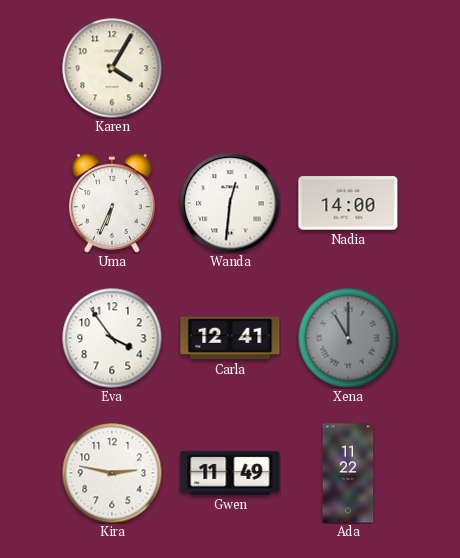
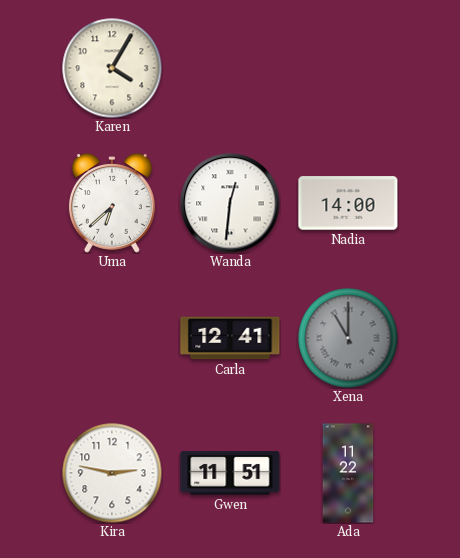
Uma: 6:34 -> 6:38 (112, 203)
Eva: 3:54 -> none (112, 338)
Gwen: 11:49 -> 11:51 (230, 473)
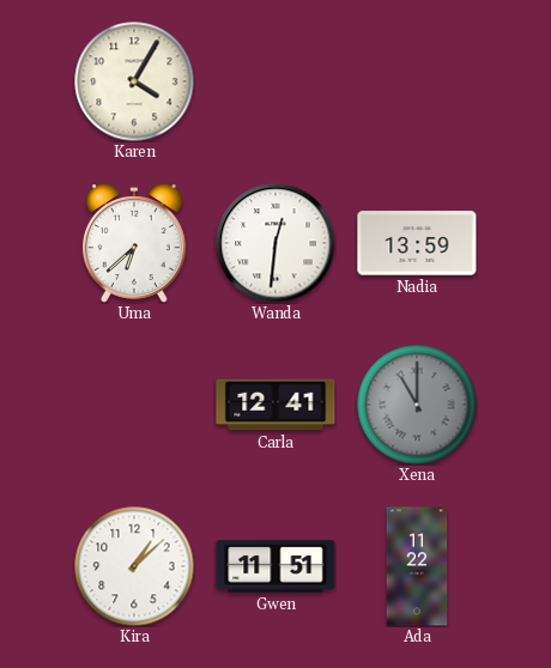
Nadia: 14:00 -> 13:59 (417, 243)
Kira: 2:47 -> 1:08 (134, 566)
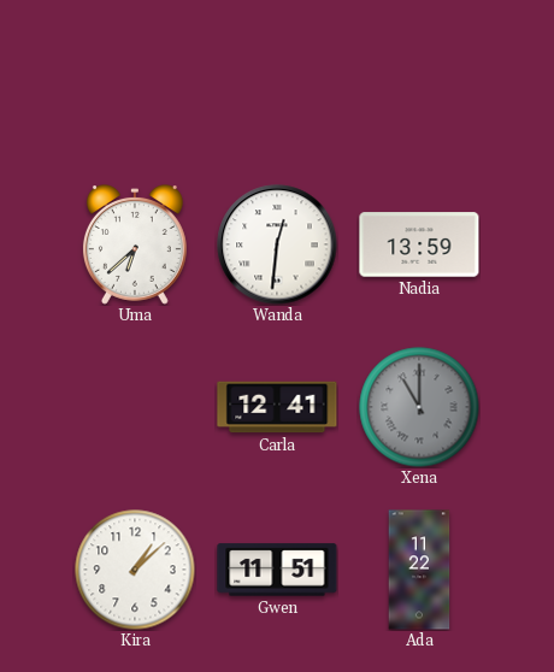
Karen: 4:05 -> none (134, 81)
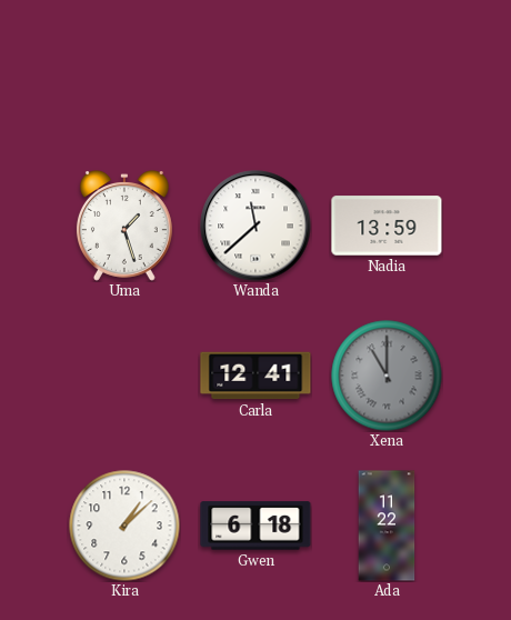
Uma: 6:38 -> 1:27 (124, 226)
Wanda: 12:31 -> 11:38 (255, 226)
Gwen: 11:51 -> 6:18 (255, 526)
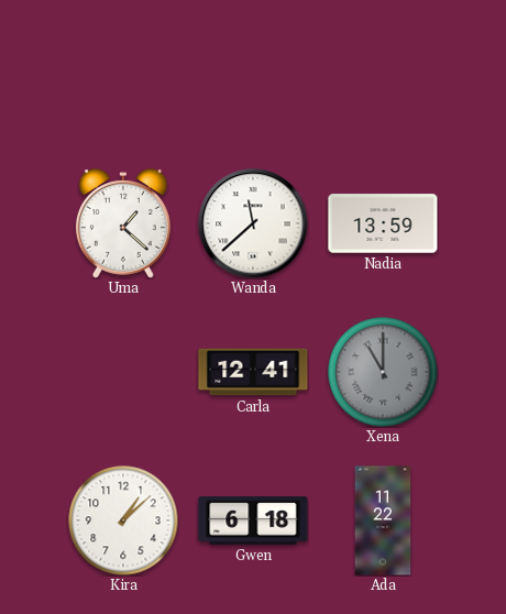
Uma: 1:27 -> 1:22 (123, 223)
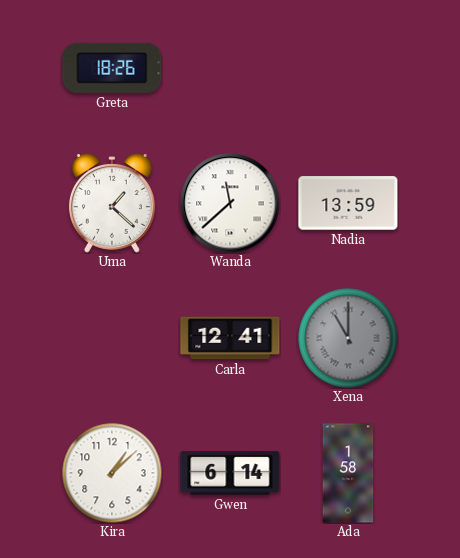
Greta: none -> 18:26 (112, 68)
Gwen: 6:18 -> 6:14 (230, 473)
Ada: 11:22 -> 1:58 (348, 473)
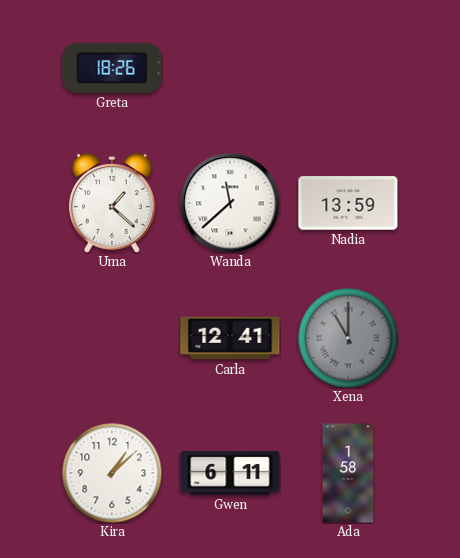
Gwen: 6:14 -> 6:11 (230, 473)
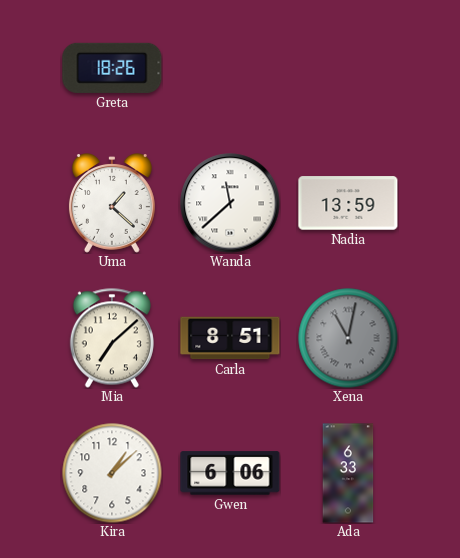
Mia: none -> 7:08 (112, 338)
Carla: 12:41 -> 8:51 (230, 338)
Xena: 11:00 -> 11:02 (348, 338)
Gwen: 6:11 -> 6:06 (230, 473)
Ada: 1:58 -> 6:33 (348, 473)
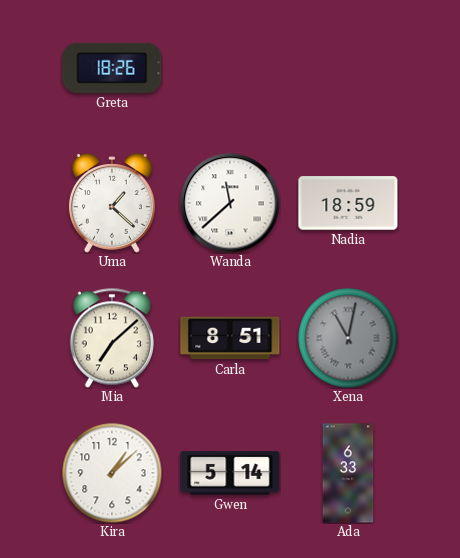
Nadia: 13:59 -> 18:59 (348, 203)
Gwen: 6:06 -> 5:14 (230, 473)
